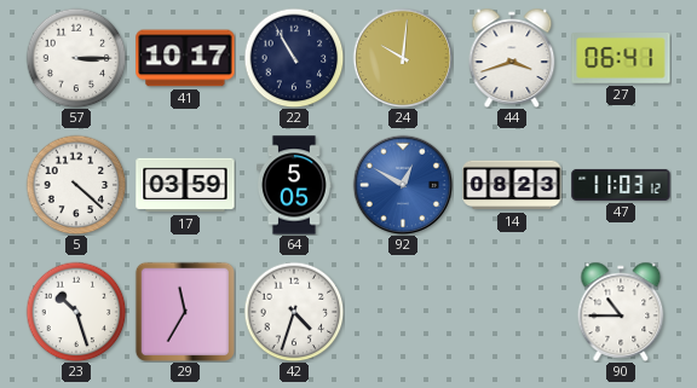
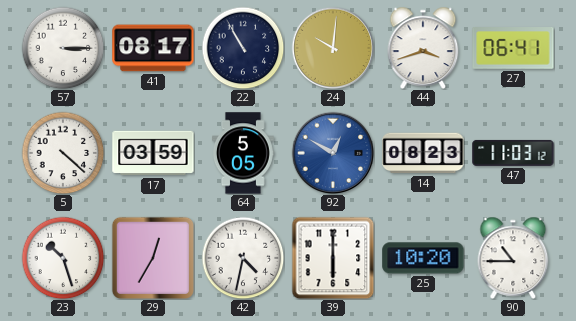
41: 10:17 -> 08:17 (153, 48)
29: 11:35 -> 12:35 (153, 258)
42: 4:33 -> 4:32 (243, 258)
39: none -> 6:00 (333, 258)
25: none -> 10:20 (423, 258)
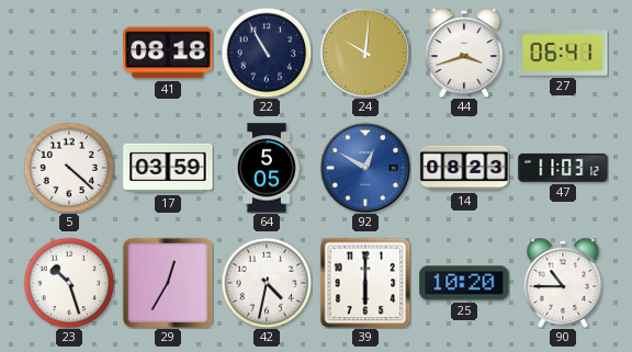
57: 3:15 -> none (63, 48)
41: 08:17 -> 08:18 (168, 53)
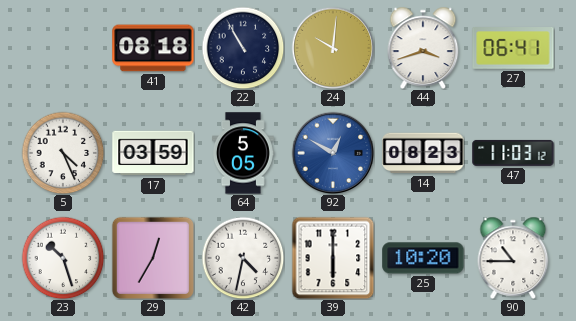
5: 4:22 -> 4:26 (63, 153)
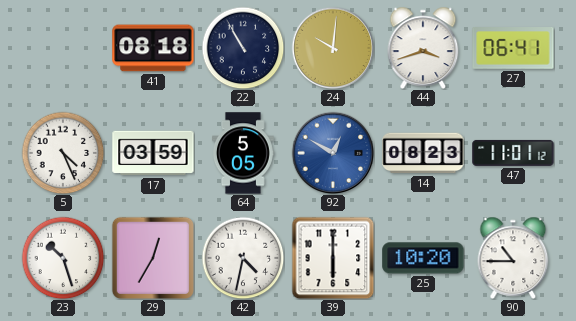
47: 11:03 -> 11:01 (513, 153)
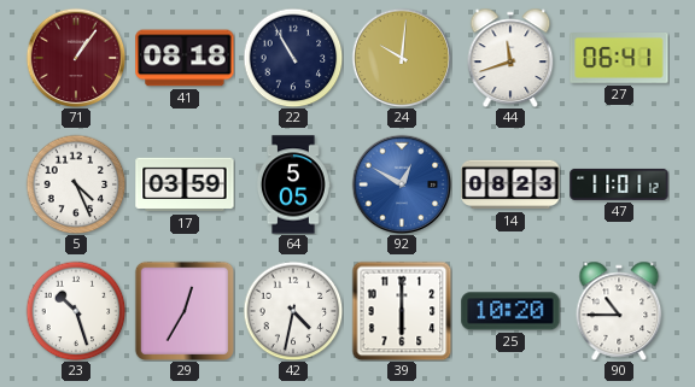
71: none -> 1:06 (76, 58)
44: 3:42 -> 11:42 (510, 57)
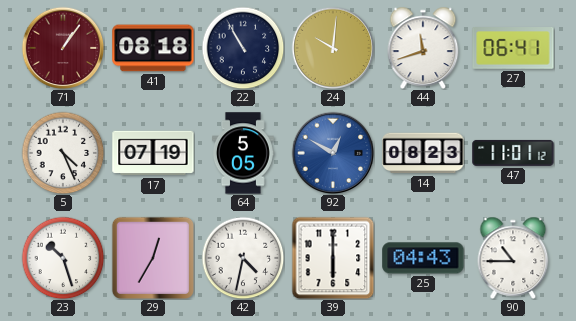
17: 03:59 -> 07:19 (153, 153)
25: 10:20 -> 04:43 (423, 258)
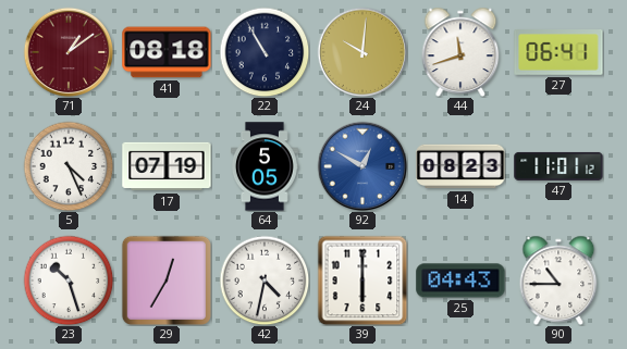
71: 1:06 -> 1:09 (69, 52)
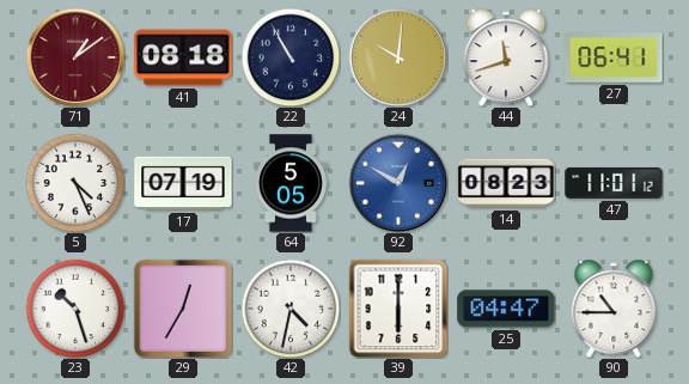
25: 04:43 -> 04:47 (506, 309)
